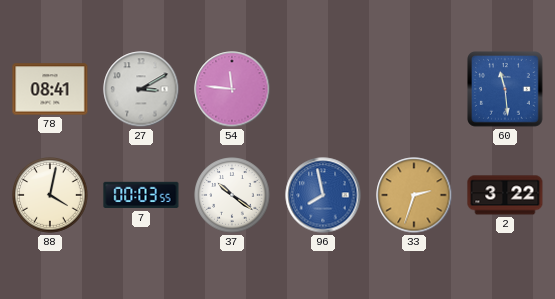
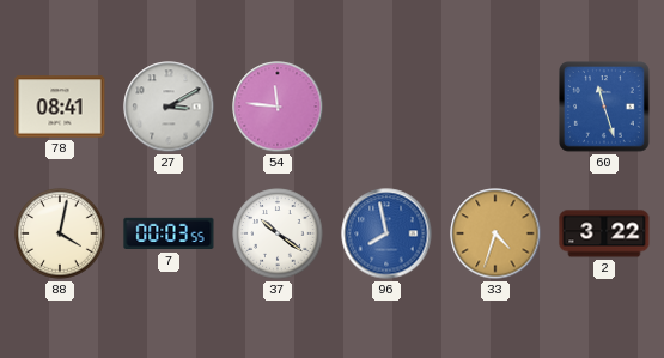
60: 11:29 -> 11:27 (605, 108)
33: 2:33 -> 4:33 (495, 233)
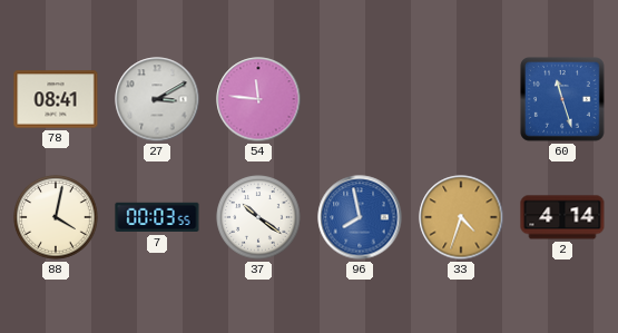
2: 3:22 -> 4:14 (562, 217)
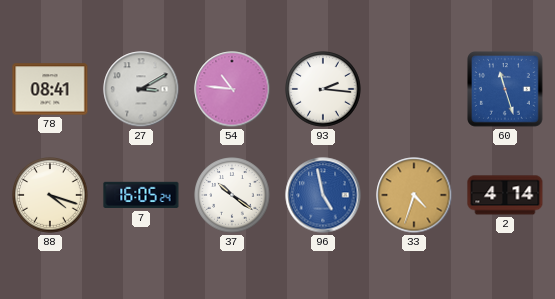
54: 11:46 -> 10:46 (232, 89)
93: none -> 2:16 (323, 89)
88: 4:02 -> 4:18 (50, 195)
7: 00:03 -> 16:05 (141, 195)
96: 7:58 -> 4:58 (323, 195)
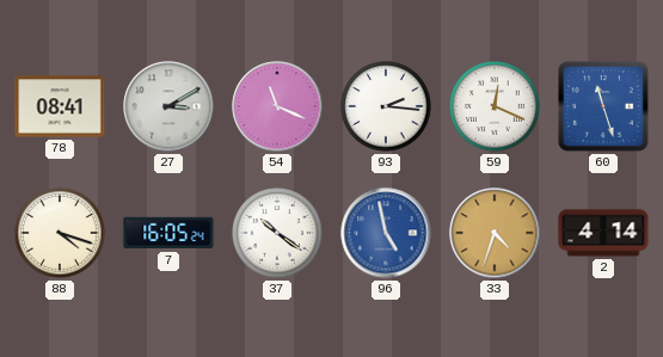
54: 10:46 -> 11:19 (277, 106)
59: none -> 12:19 (495, 106)
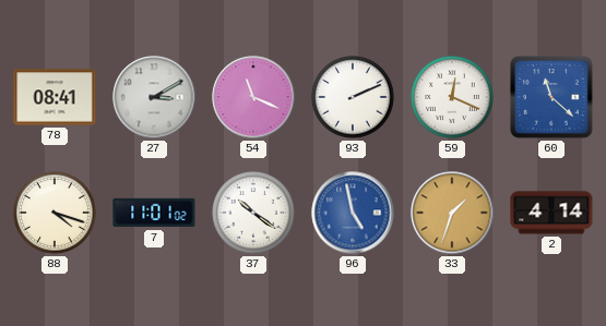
93: 2:16 -> 2:11 (353, 97)
60: 11:27 -> 11:22 (552, 98)
7: 16:05 -> 11:01 (154, 213)
33: 4:33 -> 1:33 (452, 213)
